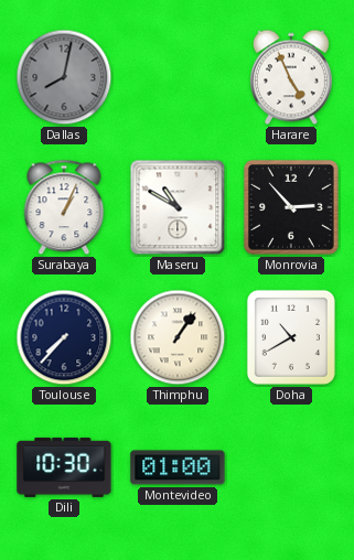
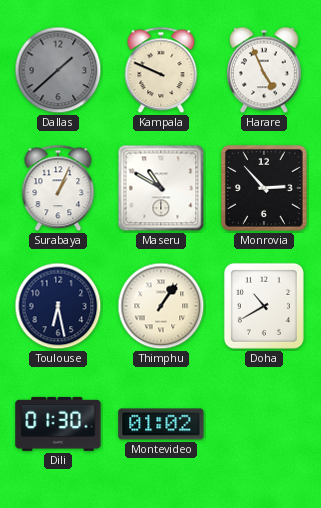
Dallas: 8:02 -> 1:38 (58, 70)
Kampala: none -> 9:49 (161, 70)
Toulouse: 7:37 -> 6:28 (58, 306)
Dili: 10:30 -> 01:30 (58, 424)
Montevideo: 01:00 -> 01:02 (161, 424)
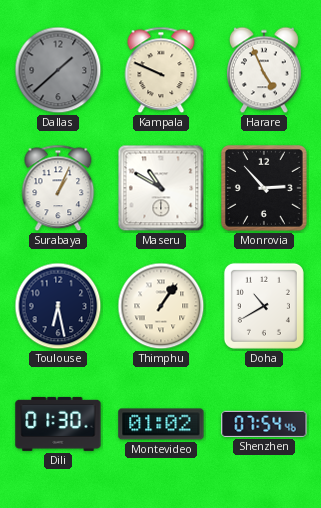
Shenzhen: none -> 07:54 (264, 424)
